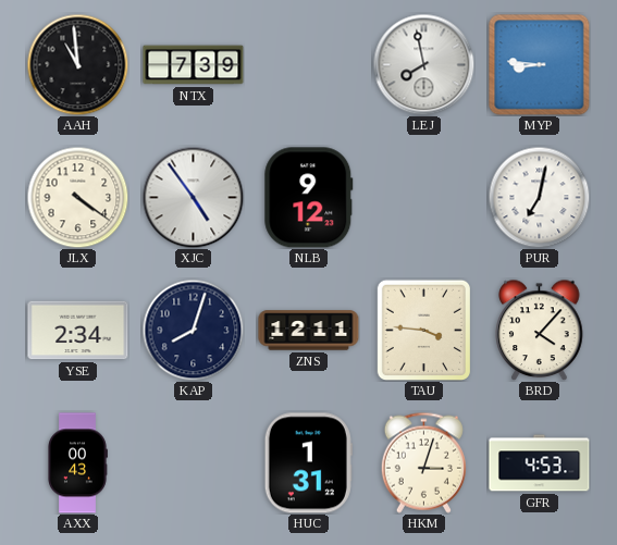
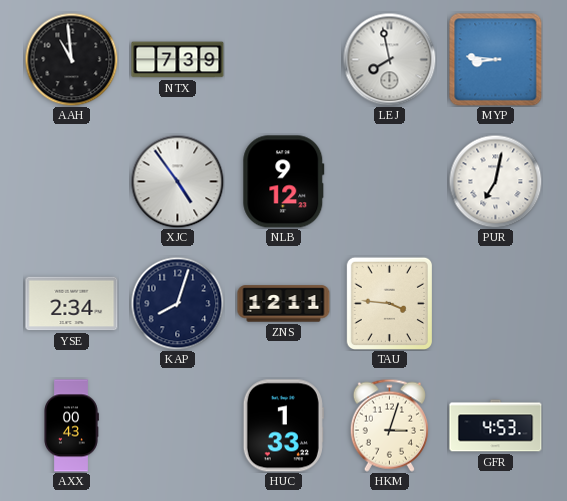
JLX: 4:21 -> none (77, 197)
BRD: 4:07 -> none (540, 330)
HUC: 1:31 -> 1:33 (283, 426)
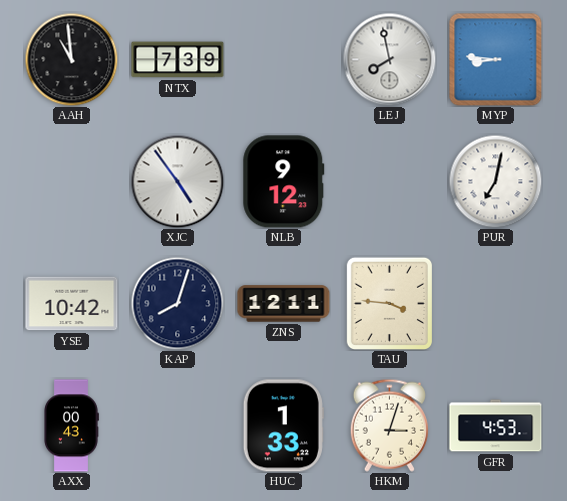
YSE: 2:34 -> 10:42 (72, 304)
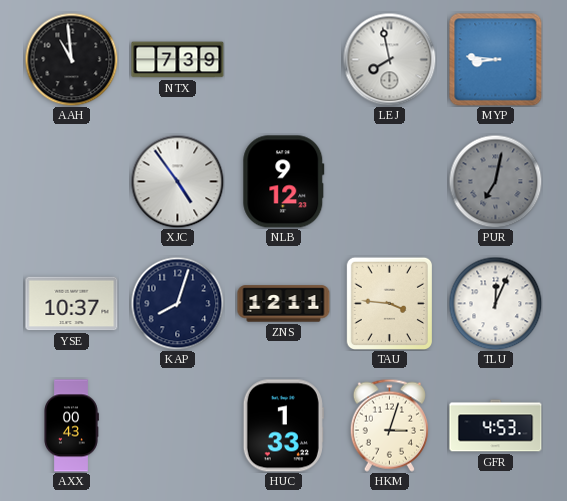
PUR dial: white -> grey (495, 181)
YSE: 10:42 -> 10:37 (72, 304)
TLU: none -> 12:04 (495, 303)
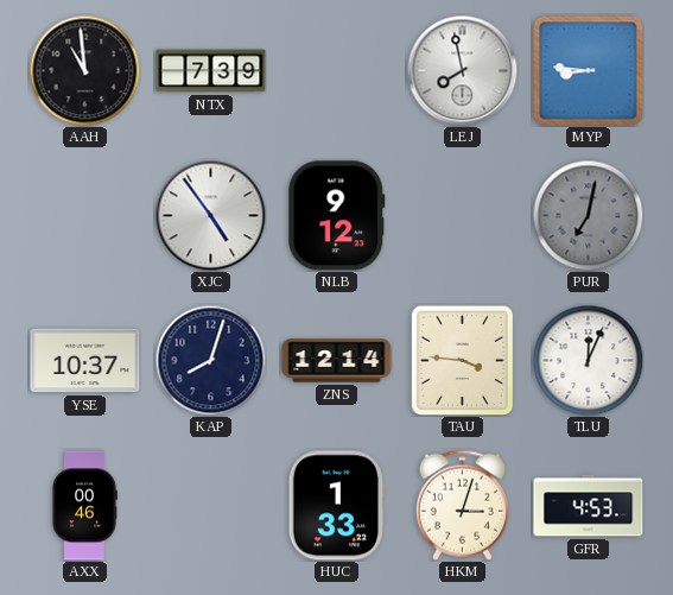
ZNS: 12:11 -> 12:14 (337, 361)
AXX: 00:43 -> 00:46 (84, 506)
